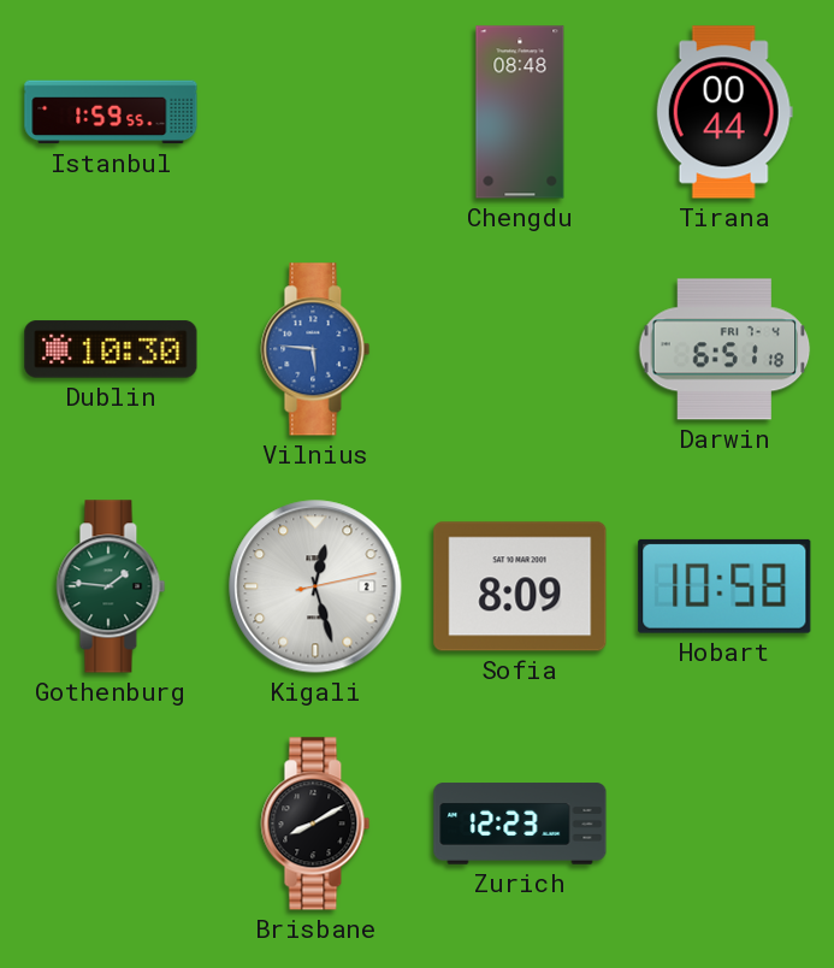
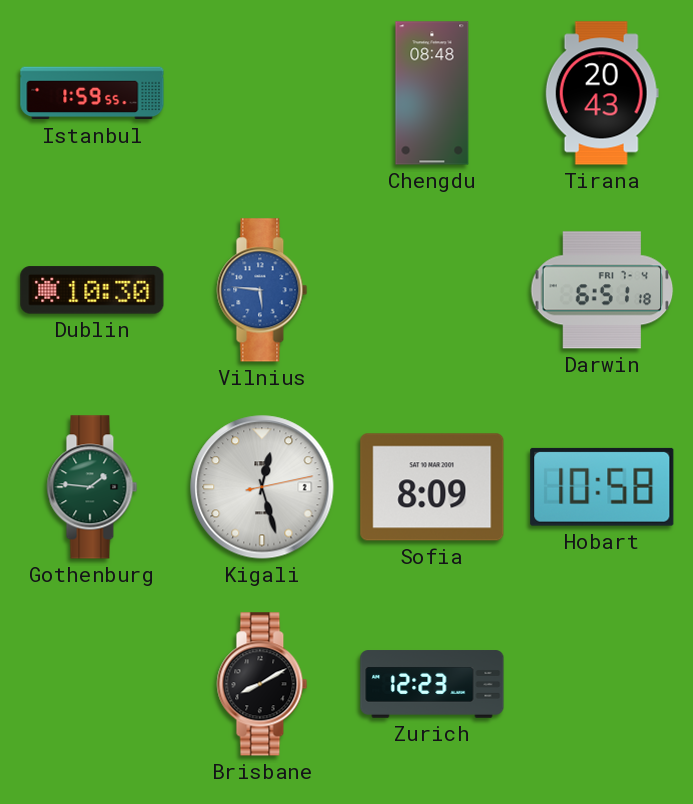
Tirana: 00:44 -> 20:43 (602, 93)
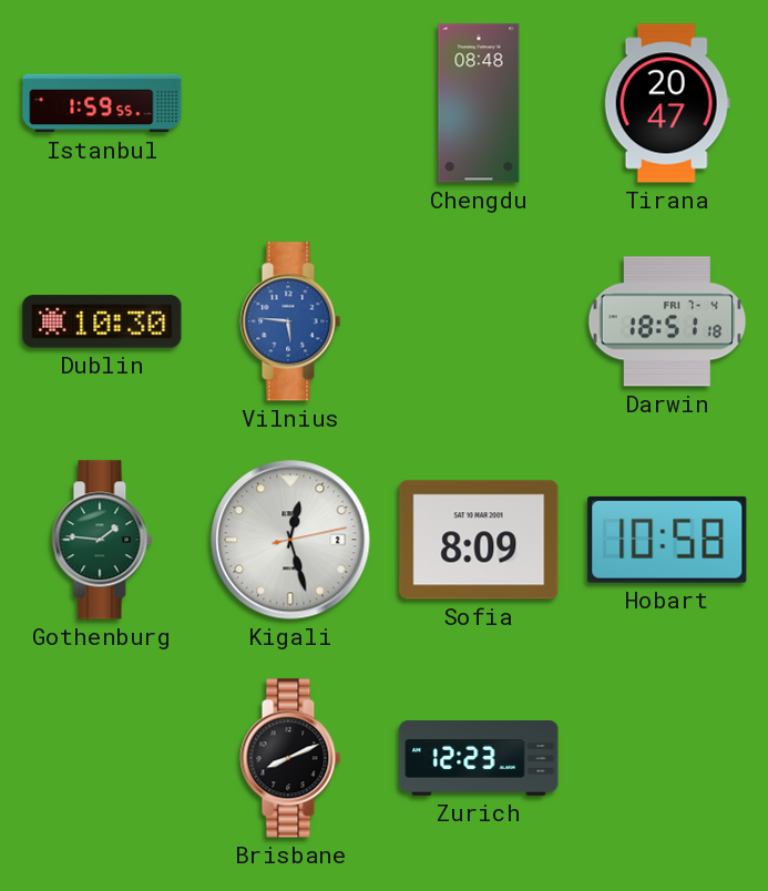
Tirana: 20:43 -> 20:47 (667, 103)
Darwin: 6:51 -> 18:51 (667, 321)
Brisbane: 8:10 -> 8:11 (290, 758)
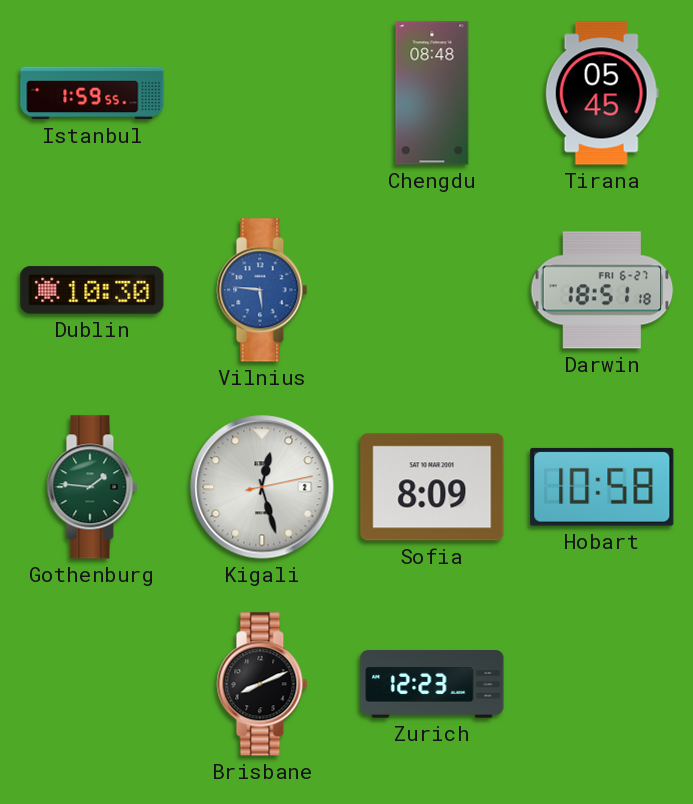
Tirana: 20:47 -> 05:45 (602, 93)
Darwin date: FRI 7-4 -> FRI 6-27 (602, 290)
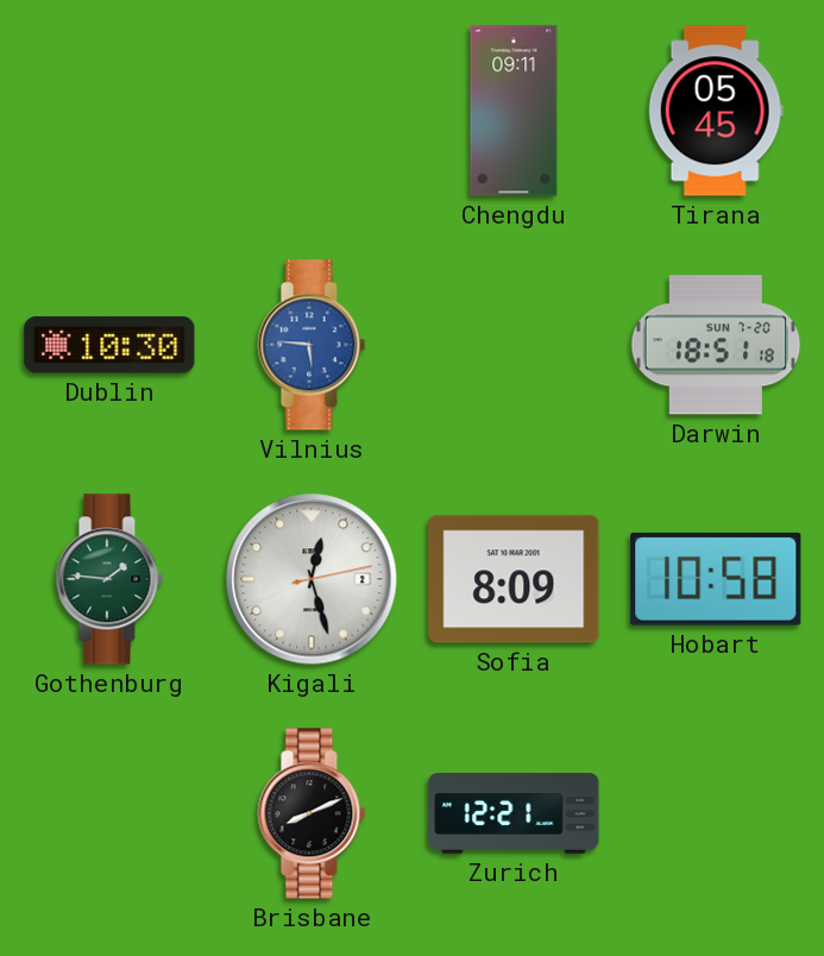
Istanbul: 1:59 -> none (92, 93)
Chengdu: 08:48 -> 09:11 (514, 111)
Darwin date: FRI 6-27 -> SUN 7-20 (716, 345)
Zurich: 12:23 -> 12:21 (514, 813)
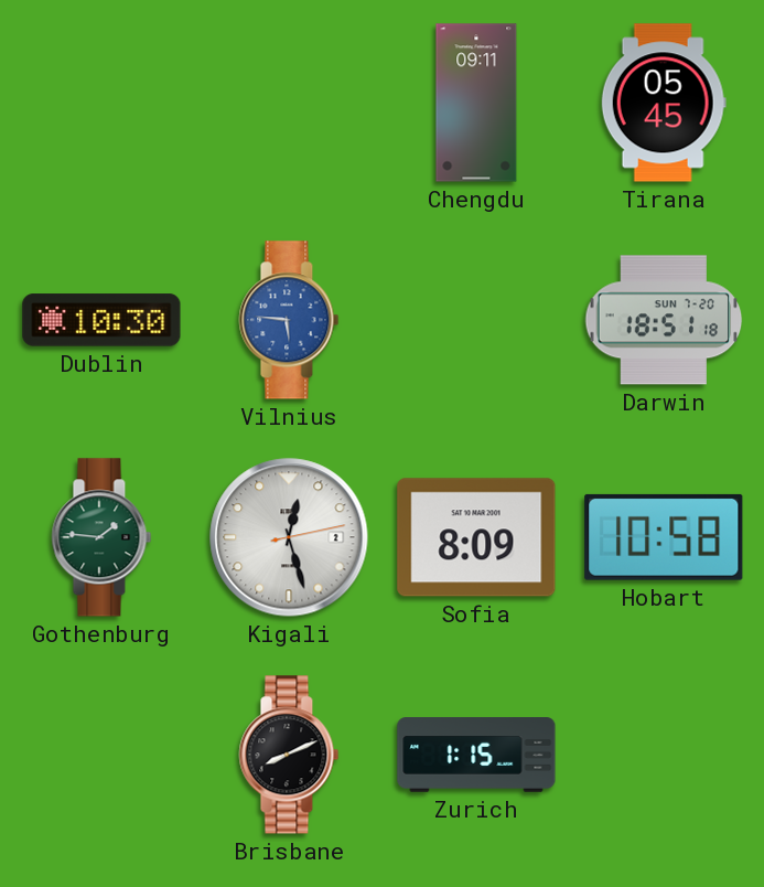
Zurich: 12:21 -> 1:15 (476, 755)
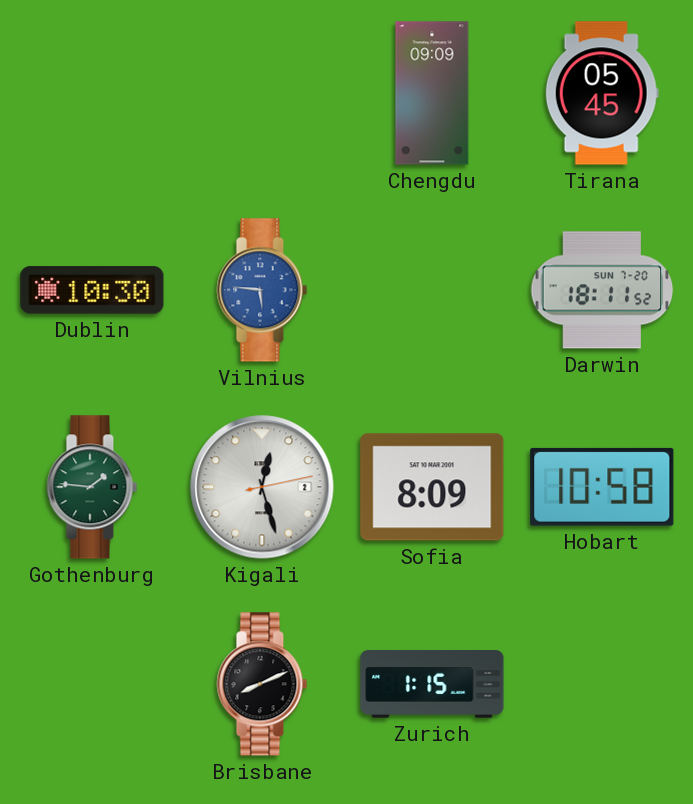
Chengdu: 09:11 -> 09:09 (432, 93)
Darwin: 18:51 -> 18:11 (602, 290)
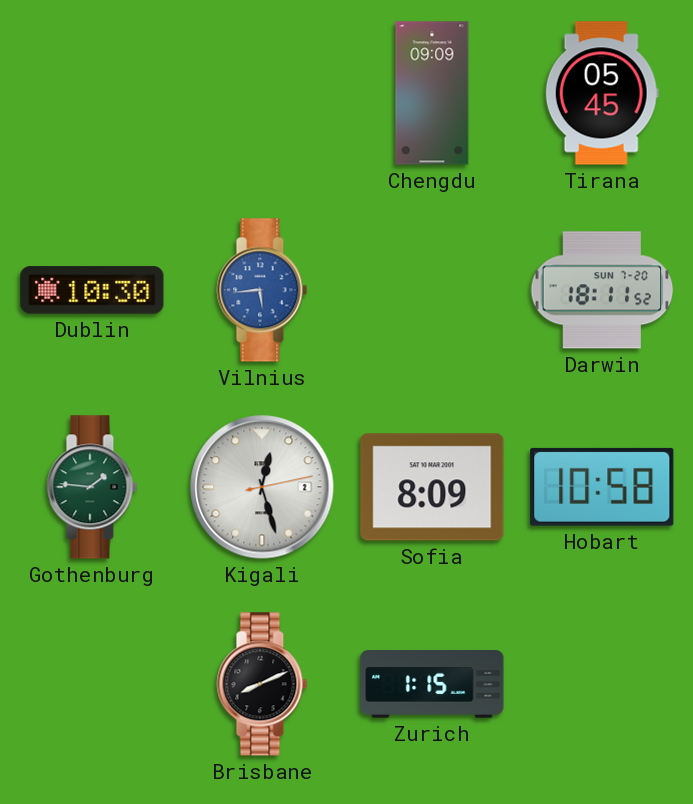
Vilnius: 5:46 -> 5:44 (262, 290)
